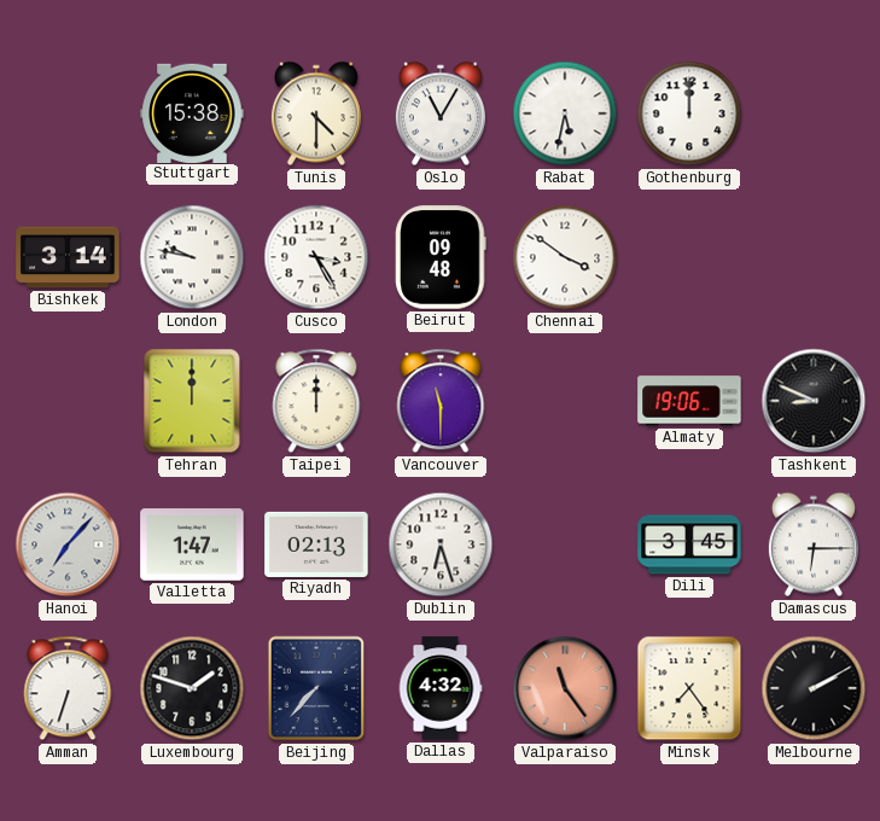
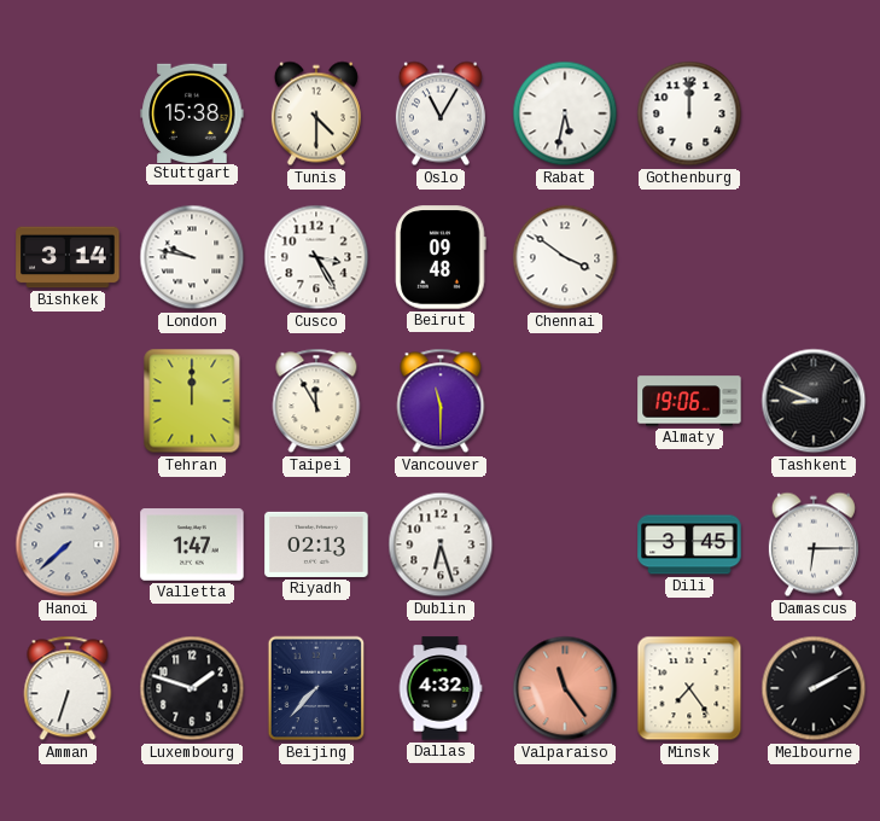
Taipei: 12:00 -> 11:55 (316, 401)
Hanoi: 7:07 -> 7:38 (68, 545)
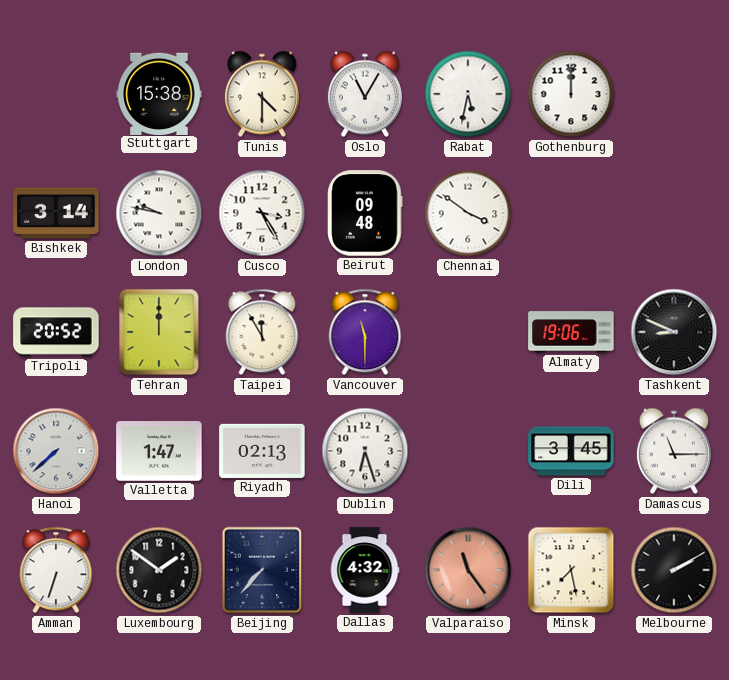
Tripoli: none -> 20:52 (56, 332)
Damascus: 6:15 -> 11:15 (674, 451)
Luxembourg: 1:48 -> 1:51 (159, 570)
Minsk: 7:24 -> 7:28 (571, 570)
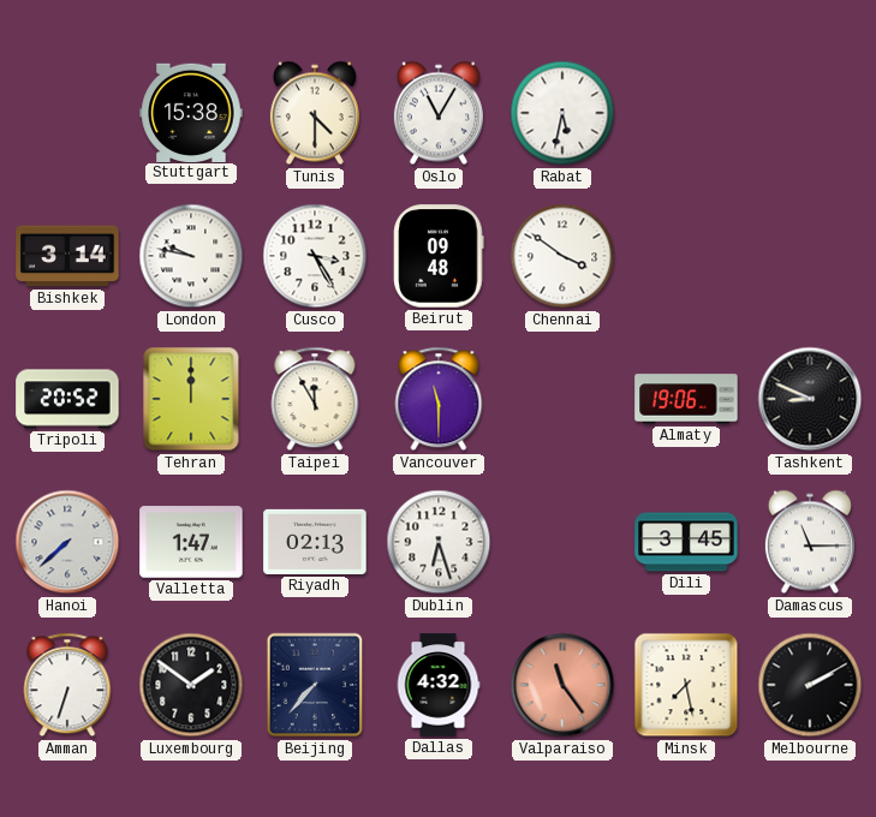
Gothenburg: 12:00 -> none (571, 94)
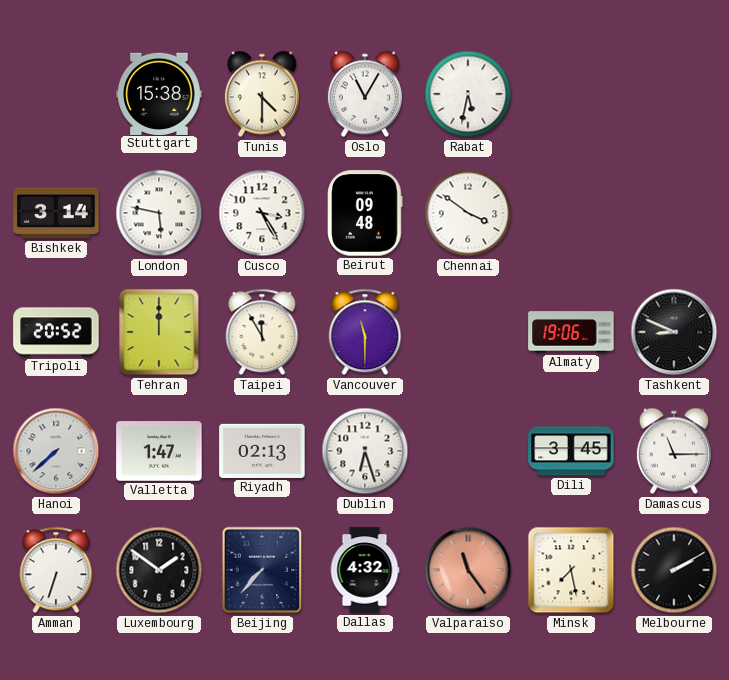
London: 9:47 -> 5:47 (159, 213)
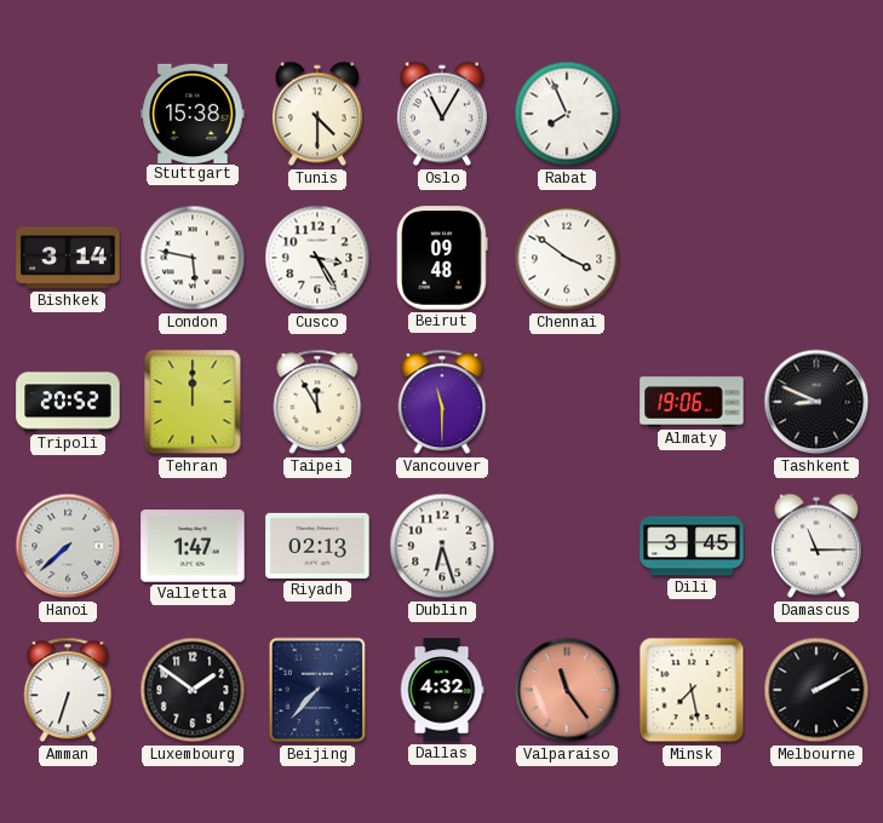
Rabat: 5:32 -> 7:56 (567, 114)
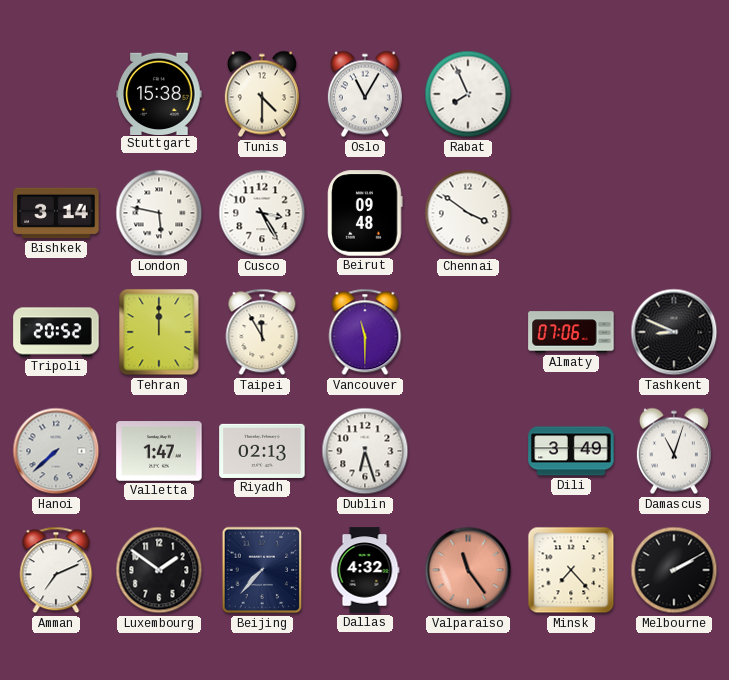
Almaty: 19:06 -> 07:06 (571, 332)
Dili: 3:45 -> 3:49 (571, 451)
Damascus: 11:15 -> 11:03 (674, 451)
Amman: 6:33 -> 7:11 (56, 570)
Minsk: 7:28 -> 7:23 (571, 570)
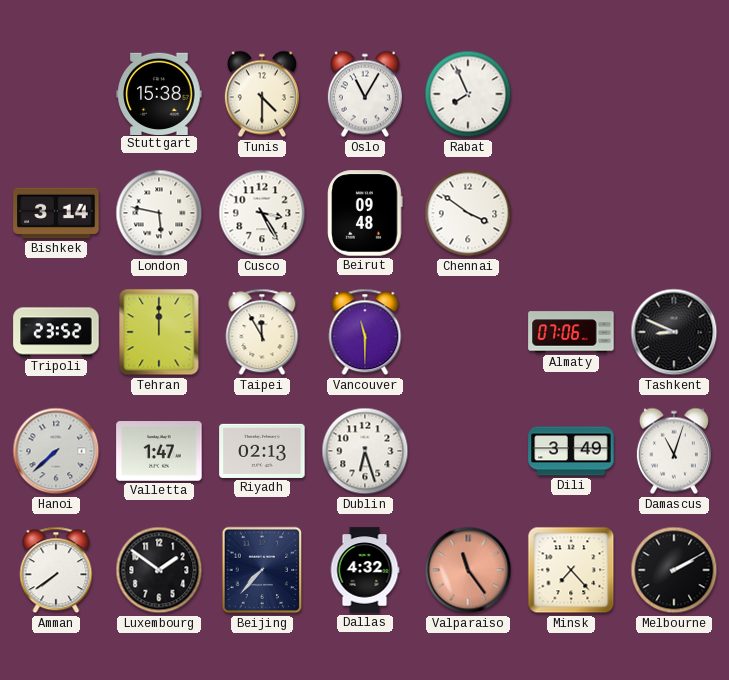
Tripoli: 20:52 -> 23:52 (56, 332)
Amman: 7:11 -> 7:39 (56, 570)
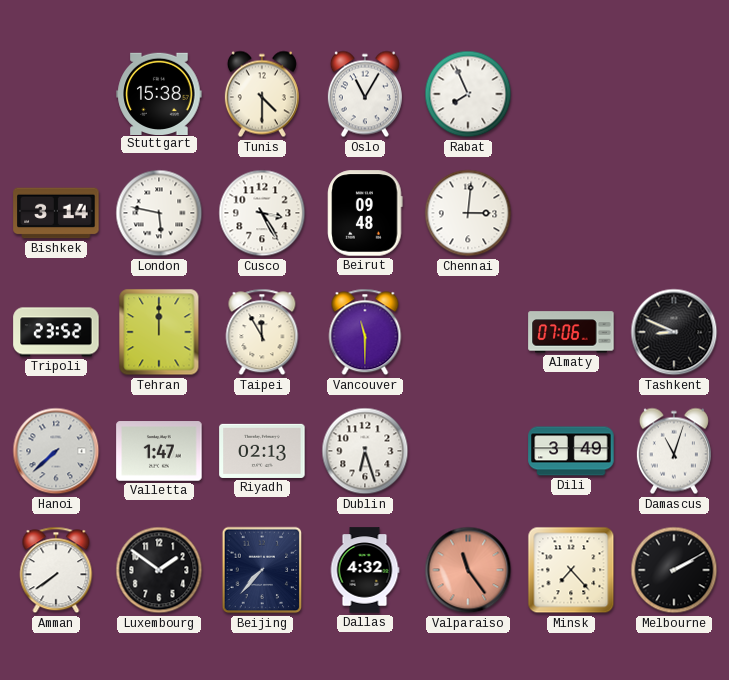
Chennai: 3:51 -> 3:01 (468, 213)
